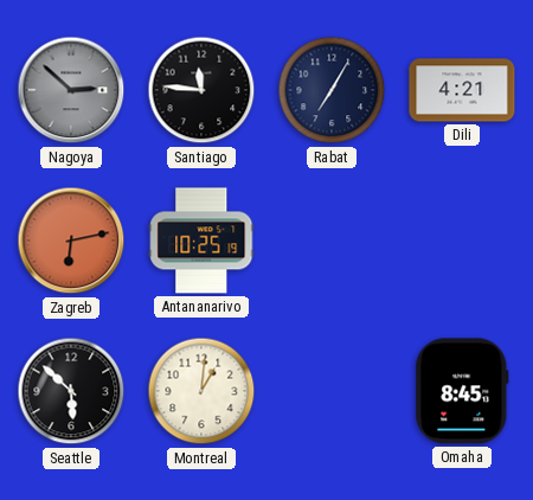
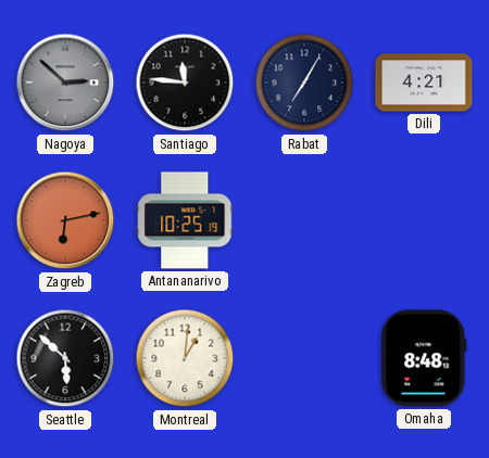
Omaha: 8:45 -> 8:48 (424, 358)
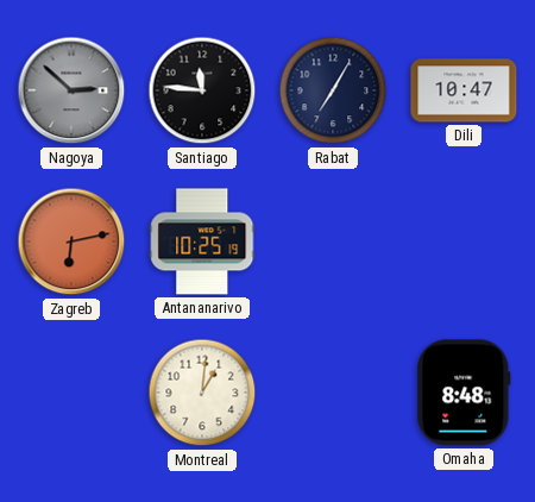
Dili: 4:21 -> 10:47 (464, 90)
Seattle: 5:52 -> none (65, 358)
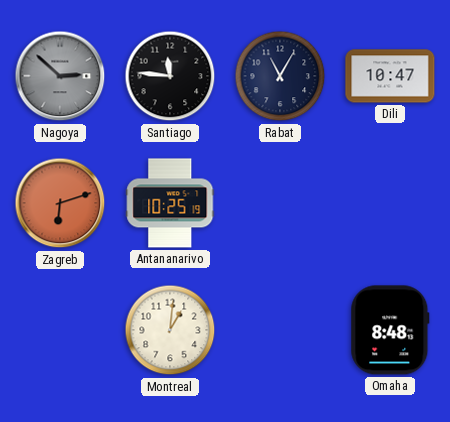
Rabat: 7:05 -> 11:05 (280, 76)
Zagreb: 6:13 -> 6:12 (60, 203)
